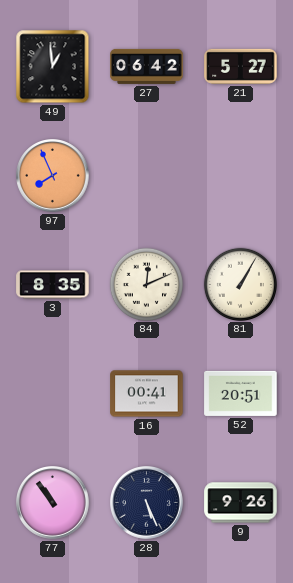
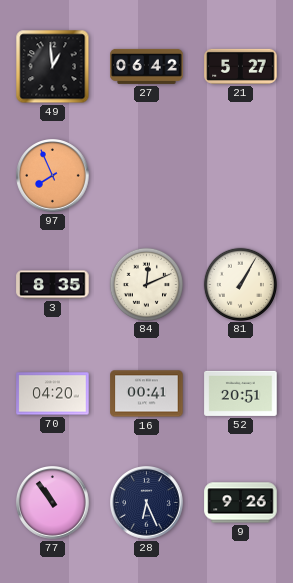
70: none -> 04:20 (53, 394)
28: 5:26 -> 6:26 (147, 503)
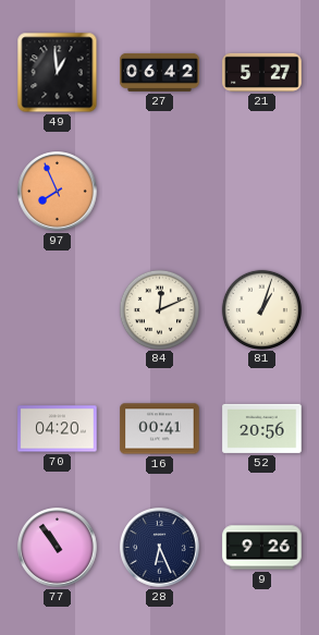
3: 8:35 -> none (53, 285)
81: 1:05 -> 1:03 (261, 309)
52: 20:51 -> 20:56 (262, 428)
